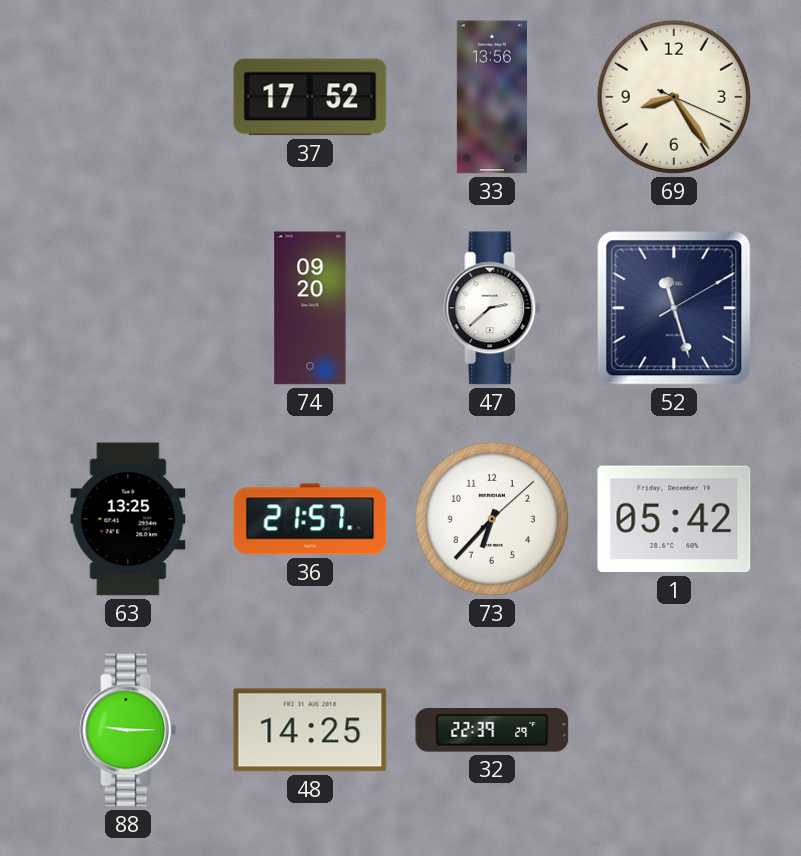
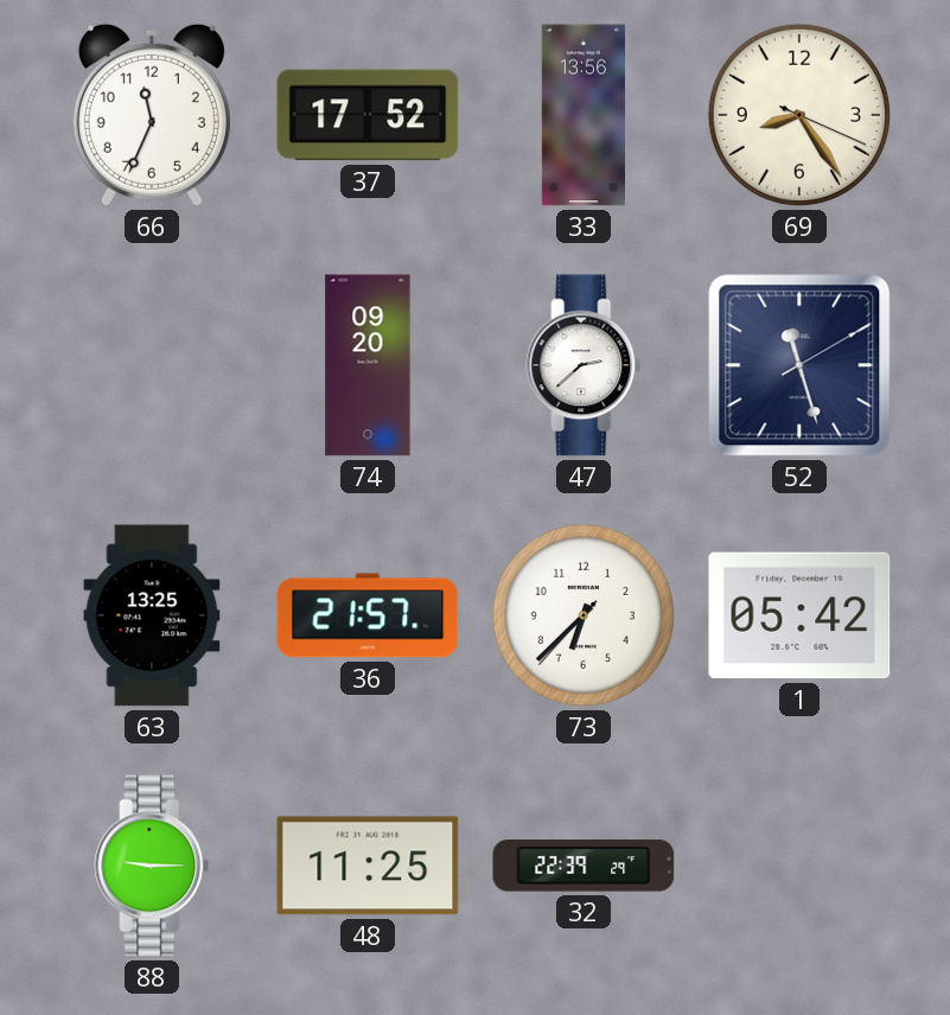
66: none -> 11:34 (152, 115)
73: 6:37:08 -> 6:37:37 (584, 615)
48: 14:25 -> 11:25 (368, 866)
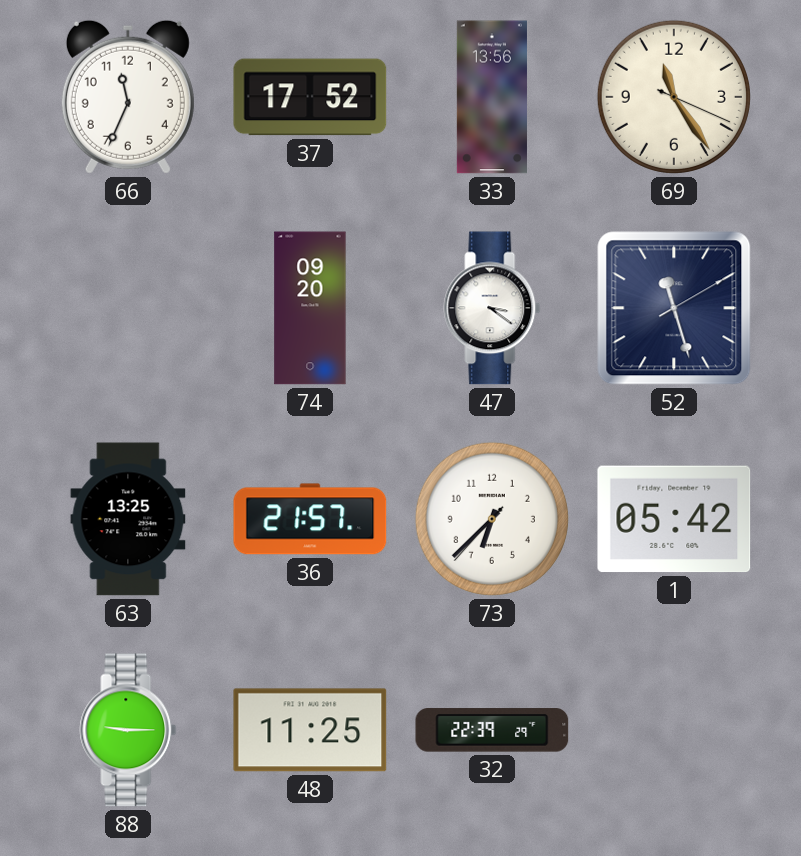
69: 8:24 -> 11:24 (674, 97)
47: 2:38 -> 3:21 (492, 308)
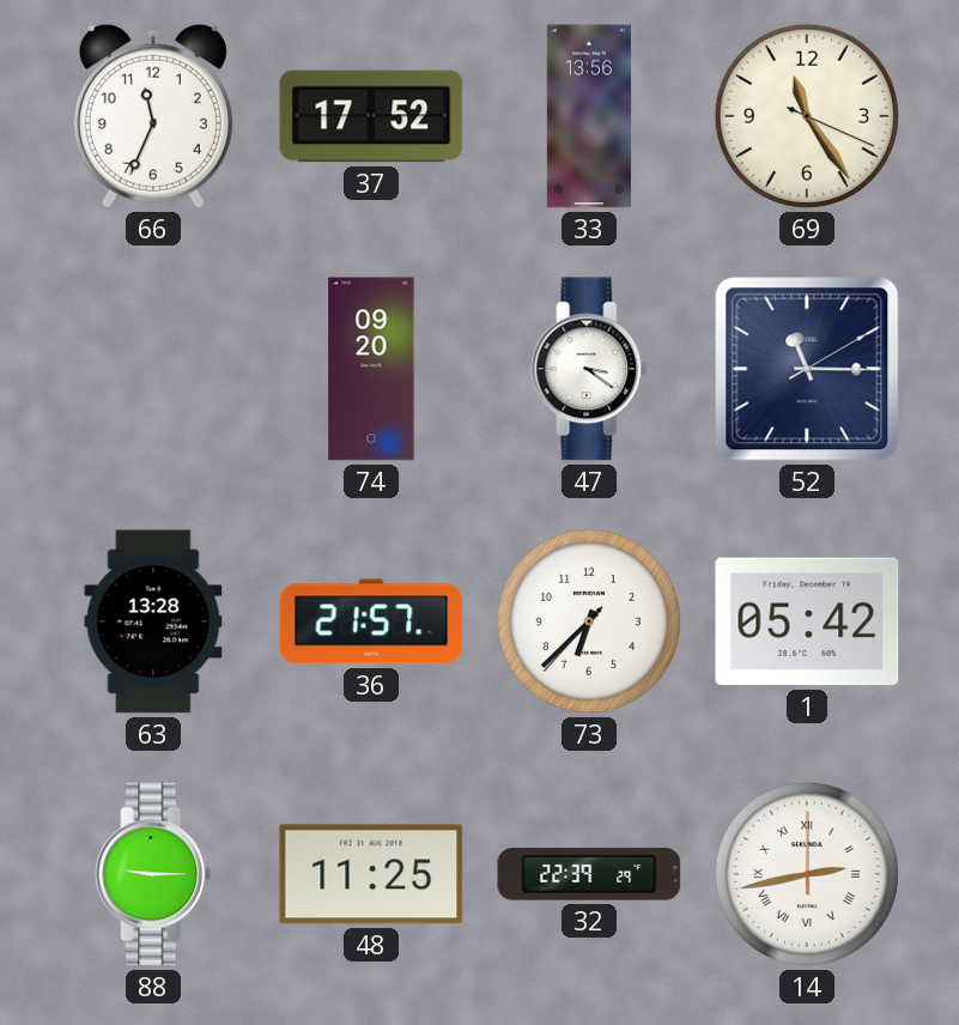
52: 11:27 -> 11:15 (807, 369)
63: 13:25 -> 13:28 (153, 621)
14: none -> 2:43 (807, 874)
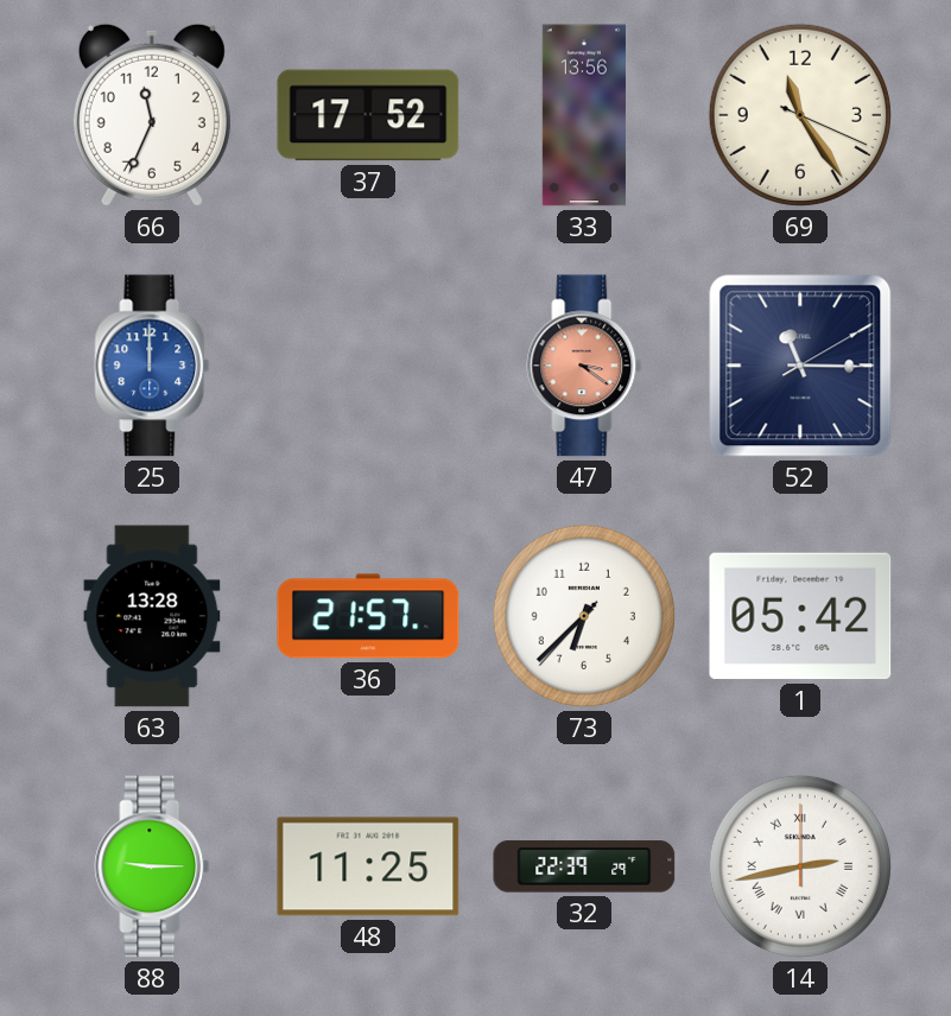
25: none -> 12:00 (152, 366)
74: 09:20 -> none (371, 369)
47 dial: white -> salmon (584, 366)
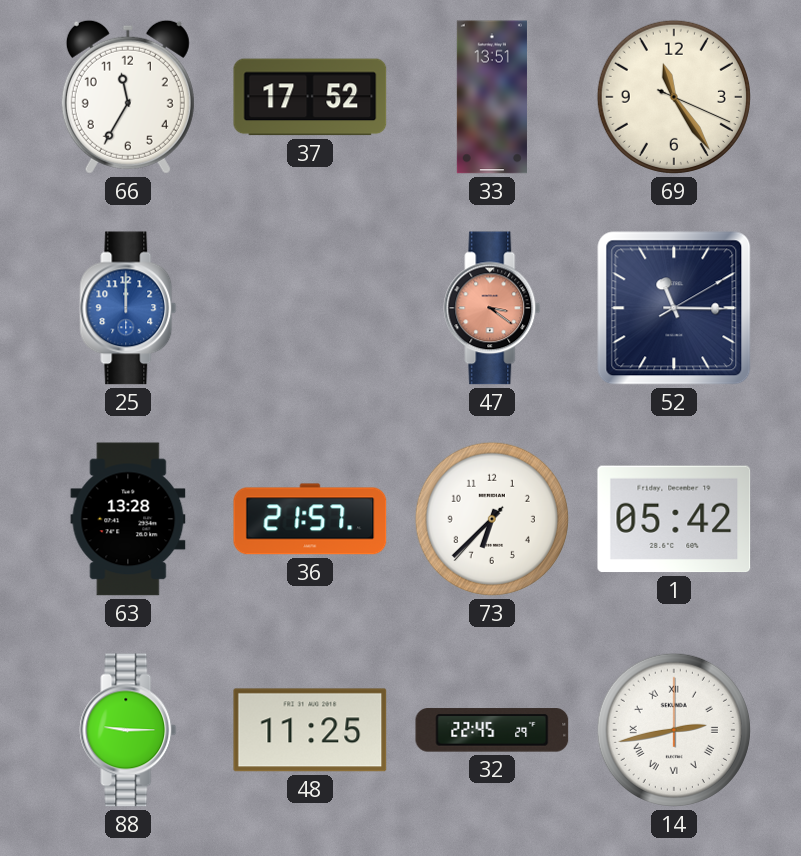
66: 11:34 -> 11:35 (128, 97)
33: 13:56 -> 13:51 (492, 97)
32: 22:39 -> 22:45 (492, 730)
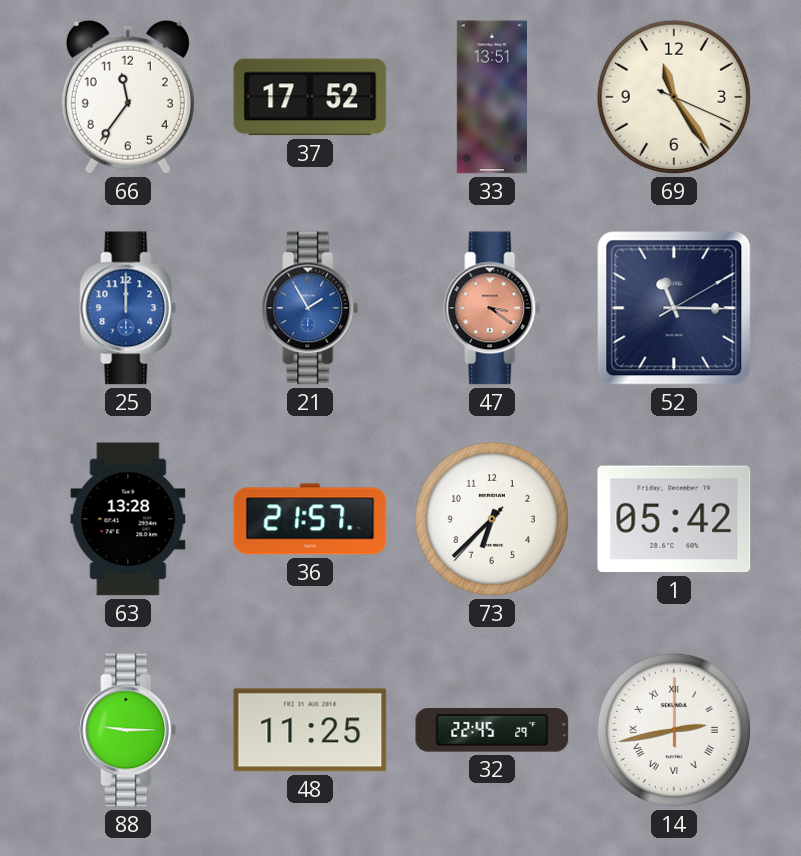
66: 11:35 -> 11:36 (128, 97)
21: none -> 1:55 (310, 308)
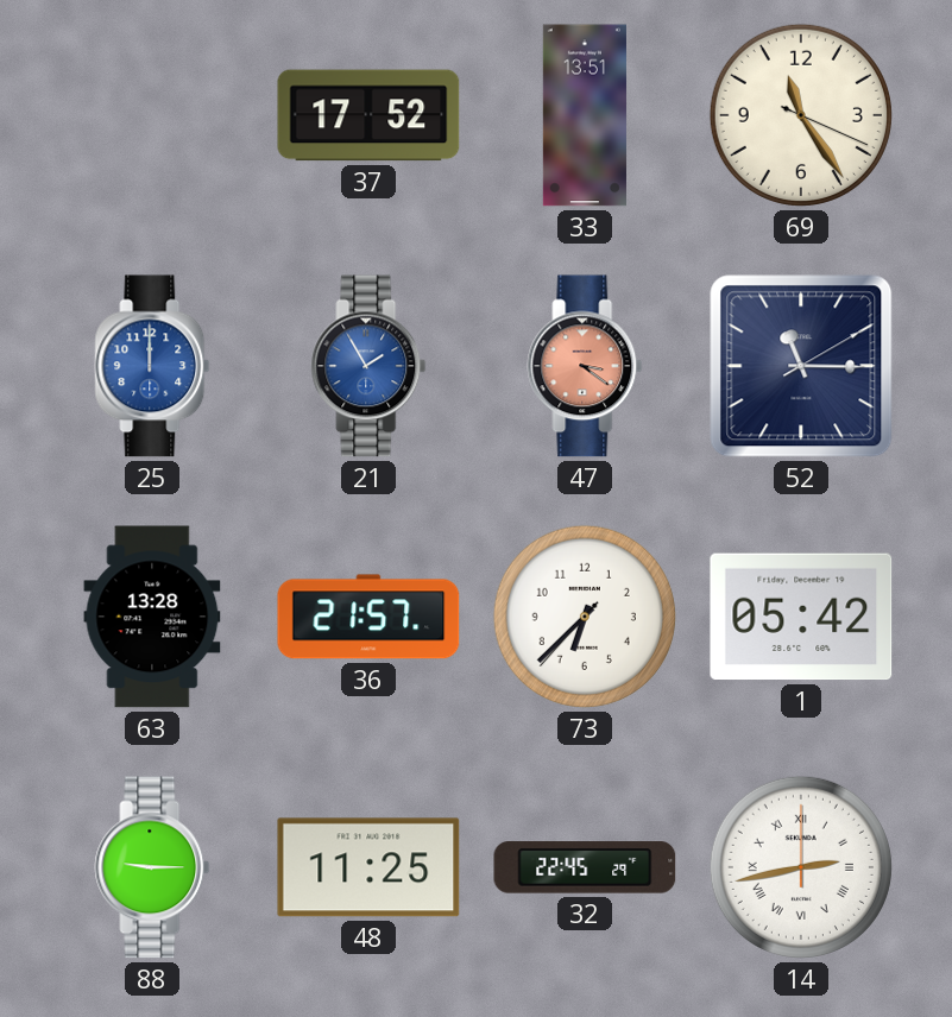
66: 11:36 -> none (128, 97)
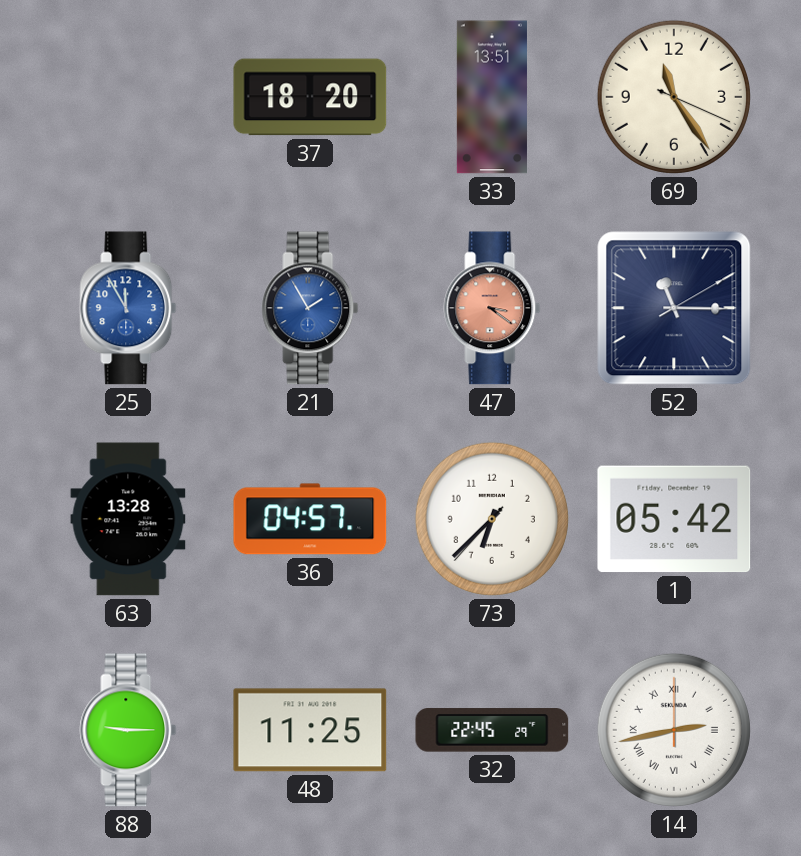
37: 17:52 -> 18:20 (310, 97)
25: 12:00 -> 11:55 (128, 308)
36: 21:57 -> 04:57 (310, 519)
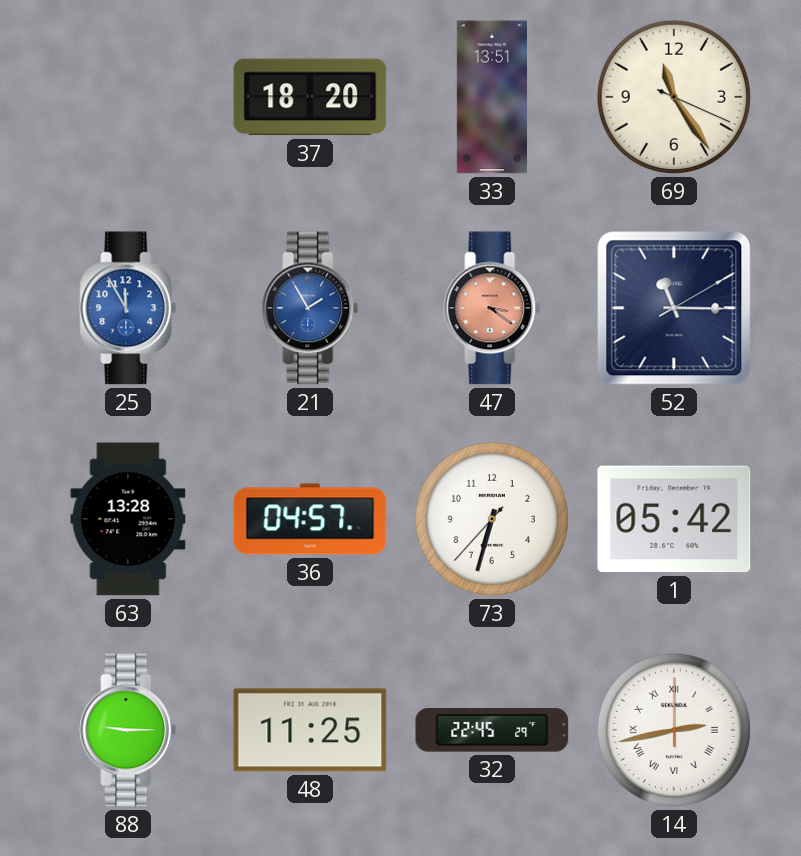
73: 6:37 -> 6:32 (492, 519)
